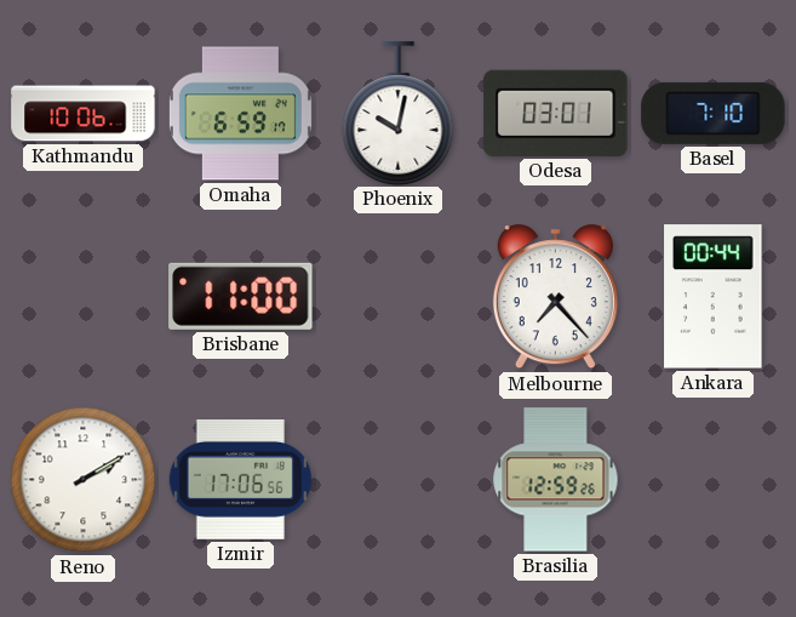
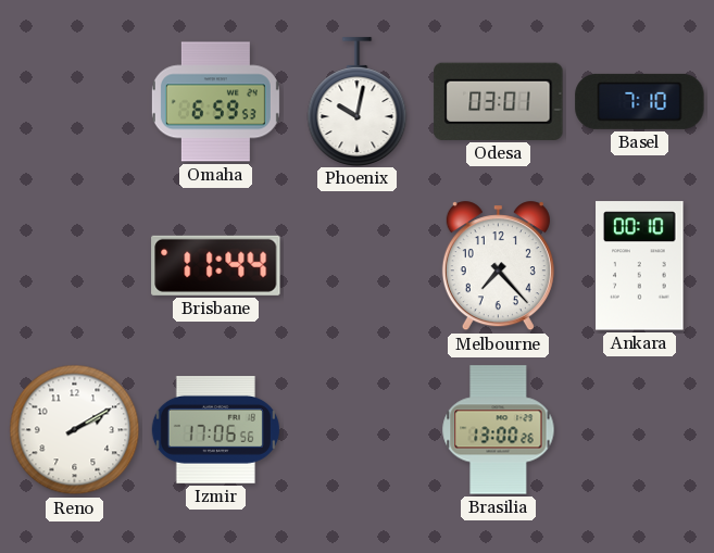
Kathmandu: 10:06 -> none (84, 114)
Omaha: 6:59:17 -> 6:59:53 (215, 102)
Brisbane: 11:00 -> 11:44 (216, 265)
Ankara: 00:44 -> 00:10 (640, 266)
Brasilia: 12:59 -> 13:00 (499, 430)
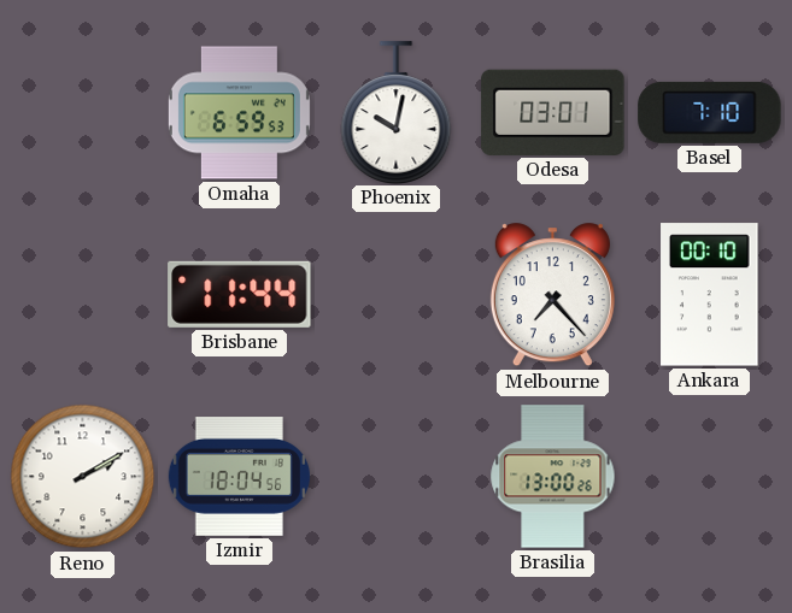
Izmir: 17:06 -> 18:04 (239, 477)
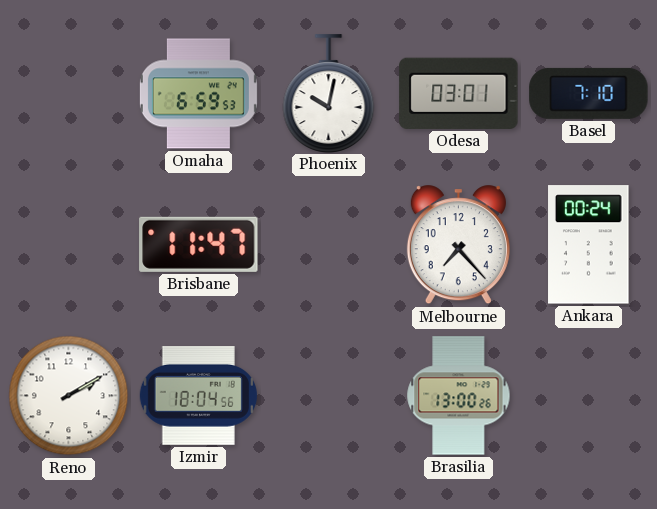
Brisbane: 11:44 -> 11:47 (199, 244)
Ankara: 00:10 -> 00:24 (589, 245)
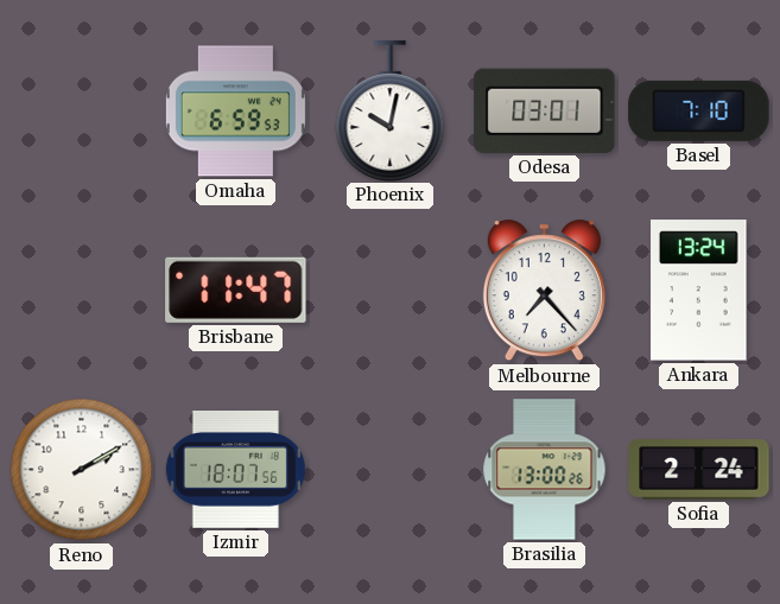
Ankara: 00:24 -> 13:24 (699, 291)
Izmir: 18:04 -> 18:07 (235, 470)
Sofia: none -> 2:24 (699, 470)
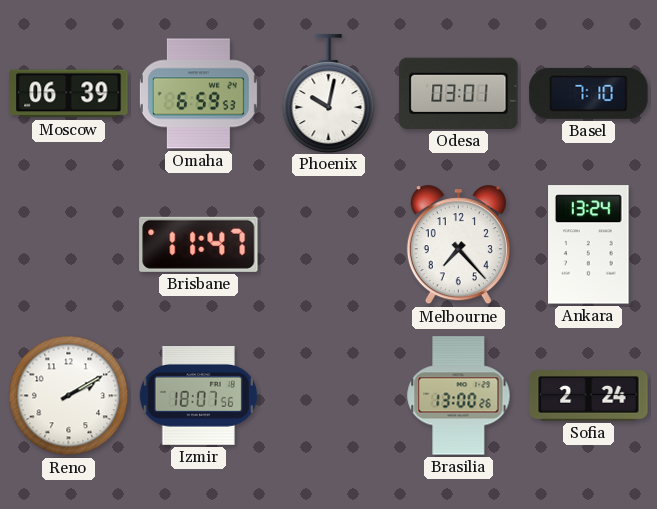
Moscow: none -> 06:39 (69, 94)
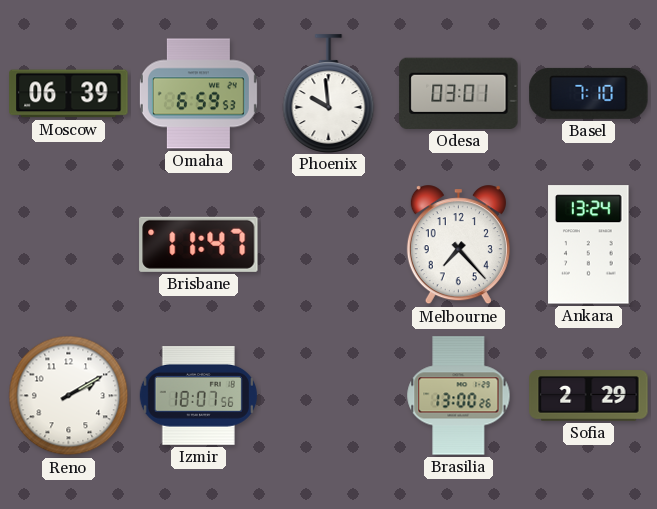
Phoenix: 10:02 -> 9:59 (329, 93)
Sofia: 2:24 -> 2:29 (589, 396)
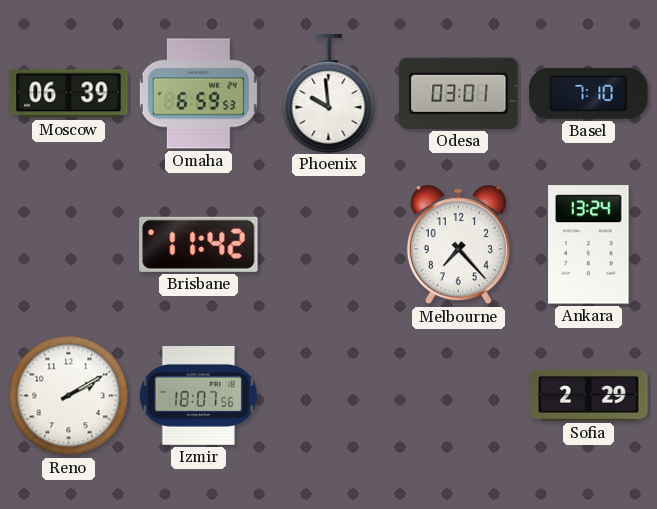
Brisbane: 11:47 -> 11:42 (199, 244)
Brasilia: 13:00 -> none (459, 396)
